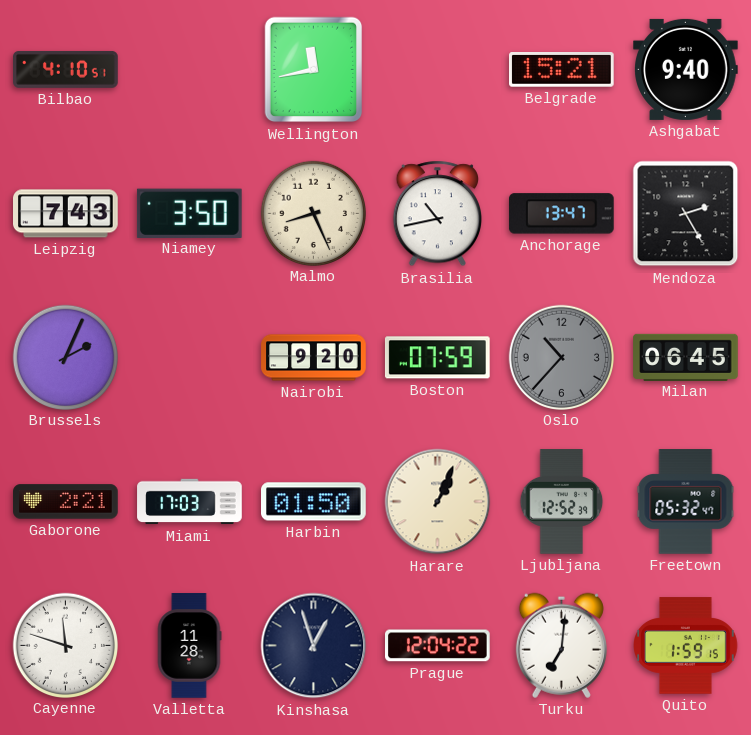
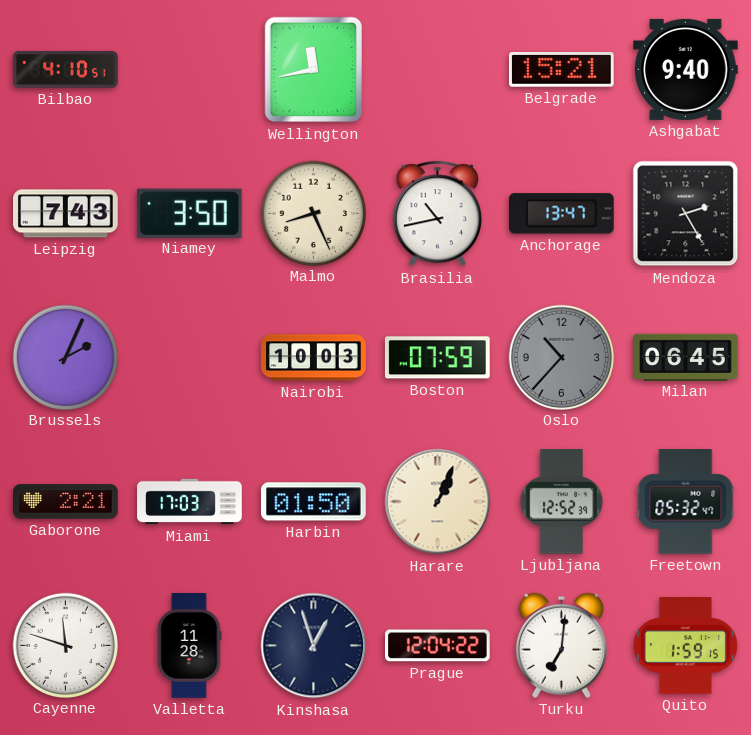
Nairobi: 9:20 -> 10:03 (314, 358)
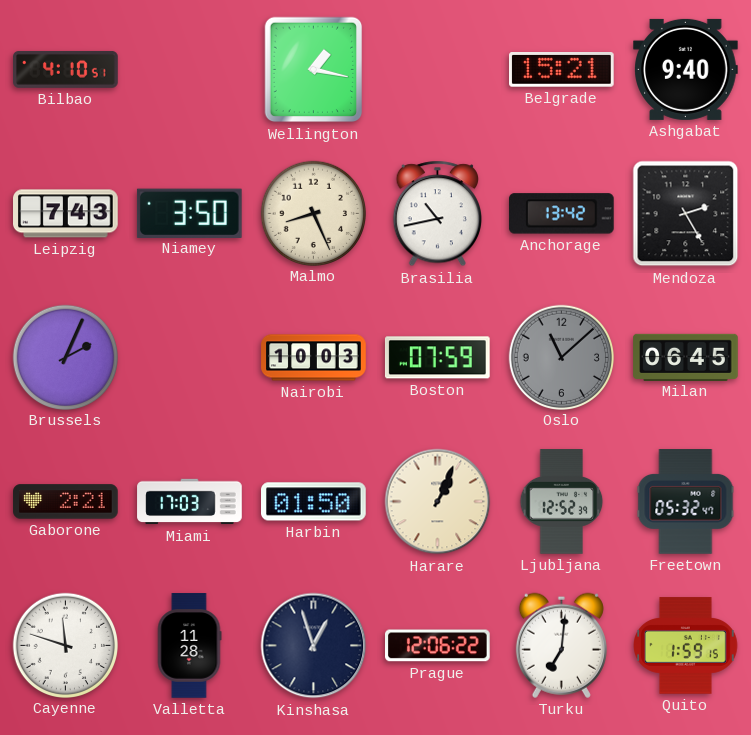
Wellington: 11:43 -> 1:17 (314, 70)
Anchorage: 13:47 -> 13:42 (561, 214)
Oslo: 10:37 -> 11:08 (561, 357)
Prague: 12:04 -> 12:06 (438, 646)
